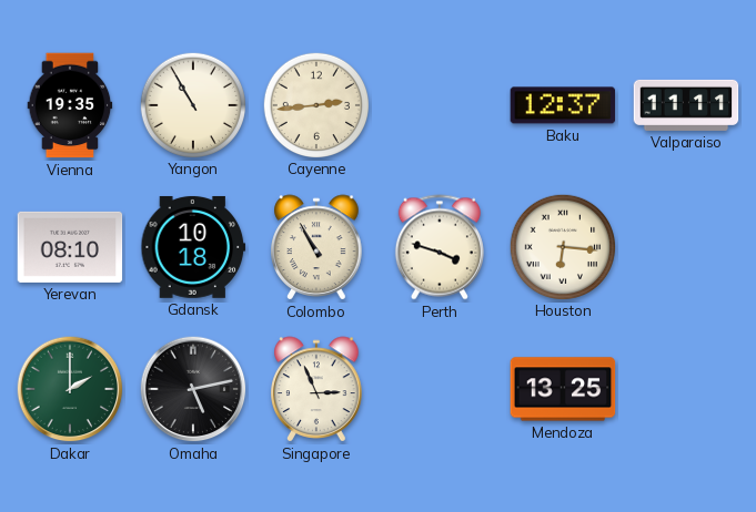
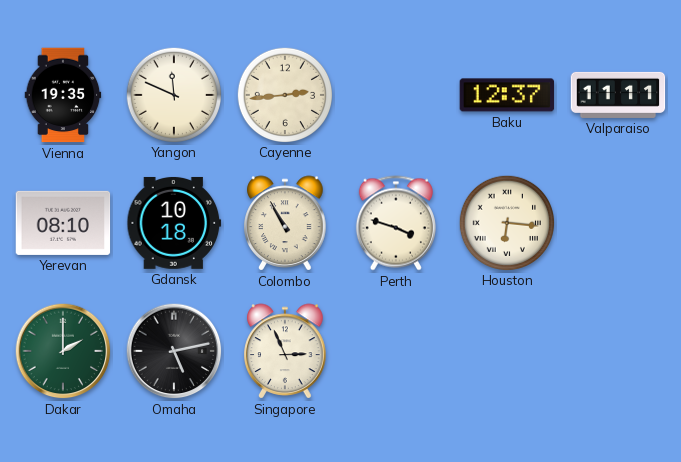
Yangon: 10:55 -> 11:49 (173, 94)
Mendoza: 13:25 -> none (563, 389)
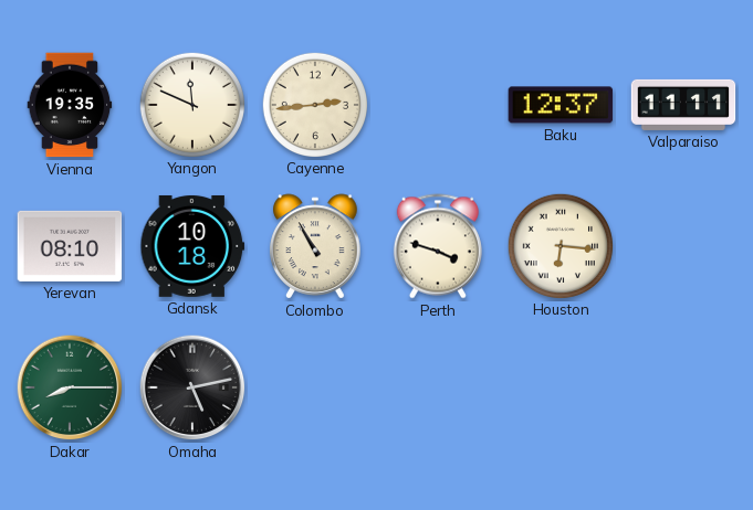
Dakar: 2:00 -> 8:15 (70, 387)
Singapore: 2:56 -> none (285, 351)
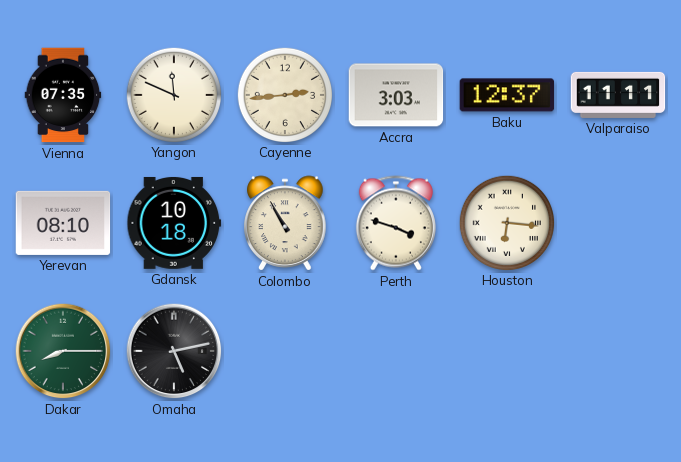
Vienna: 19:35 -> 07:35 (63, 95)
Accra: none -> 3:03 (396, 95)
